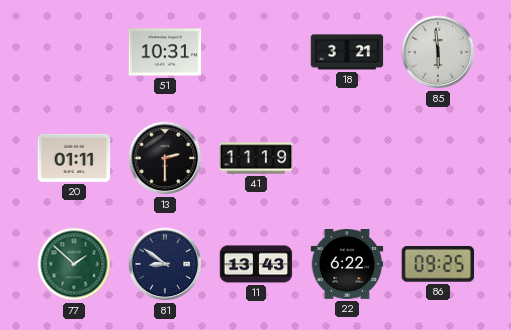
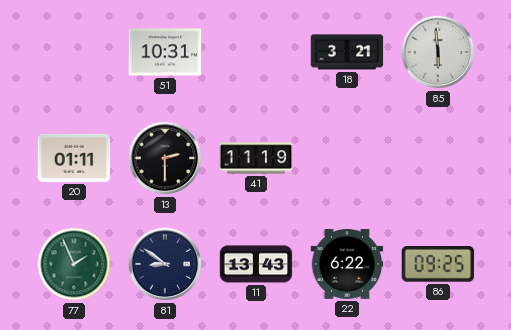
77: 1:52 -> 1:56 (74, 264)
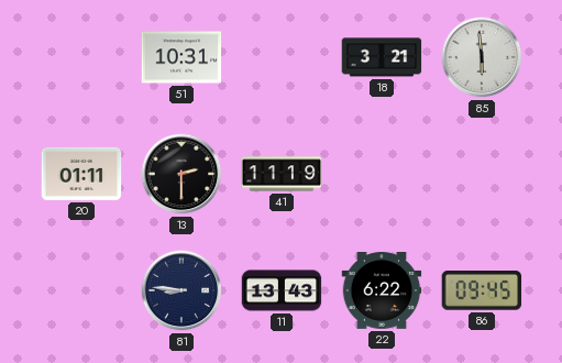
77: 1:56 -> none (74, 264)
81: 8:51 -> 8:46 (181, 290)
86: 09:25 -> 09:45 (482, 291)
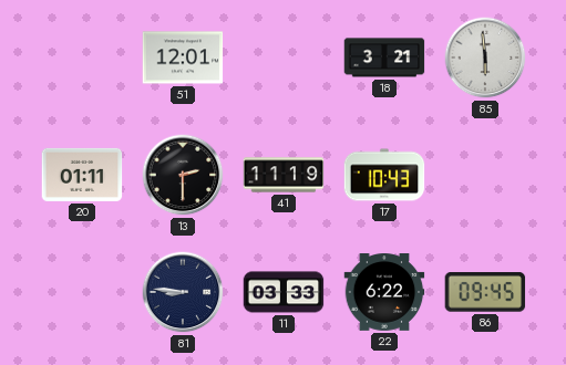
51: 10:31 -> 12:01 (183, 58)
17: none -> 10:43 (384, 175)
11: 13:43 -> 03:33 (284, 292)
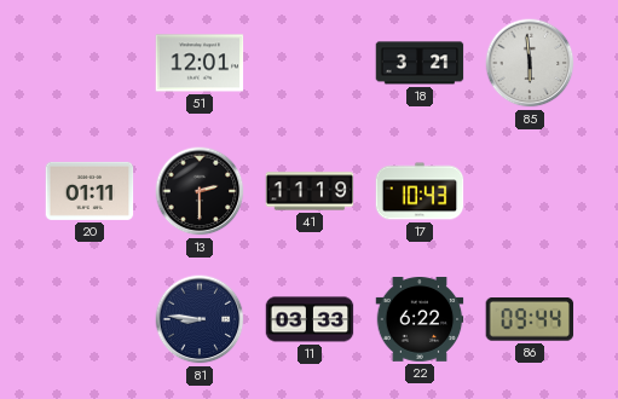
86: 09:45 -> 09:44 (530, 320)
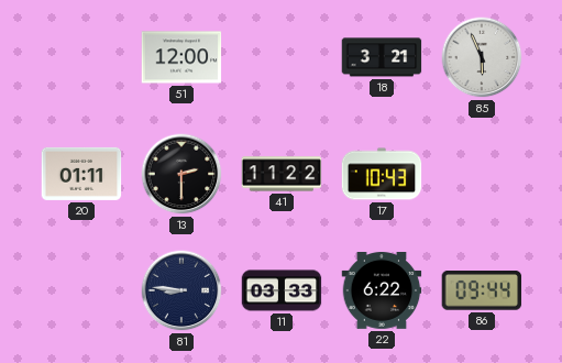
51: 12:01 -> 12:00 (181, 57)
85: 5:59 -> 5:56 (482, 57)
41: 11:19 -> 11:22 (282, 174)
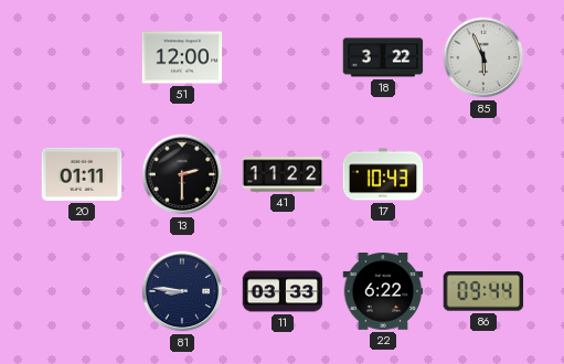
18: 3:21 -> 3:22 (383, 57)
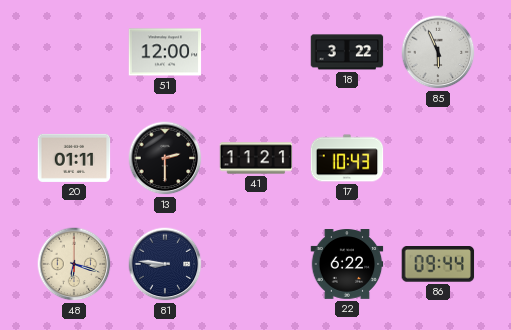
41: 11:22 -> 11:21 (256, 158)
48: none -> 6:18 (74, 264)
11: 03:33 -> none (283, 291)
